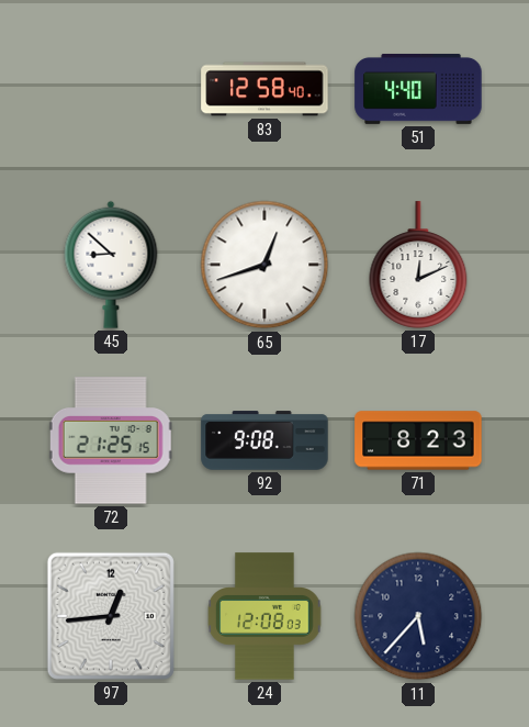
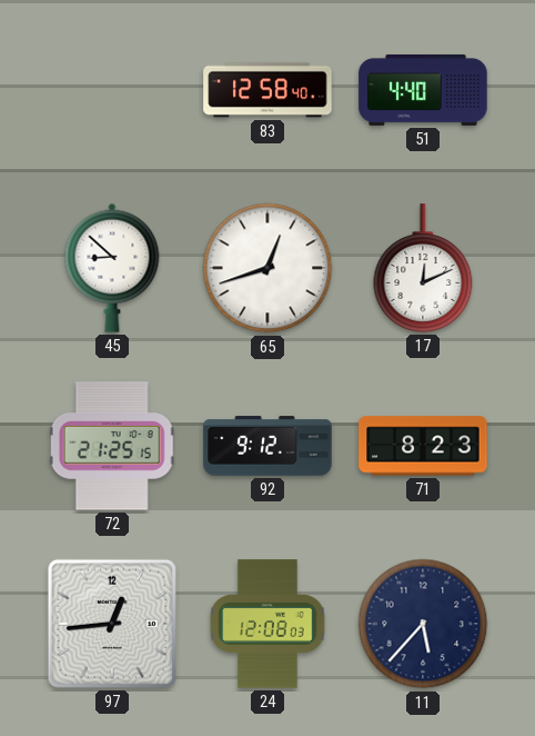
92: 9:08 -> 9:12 (267, 446)
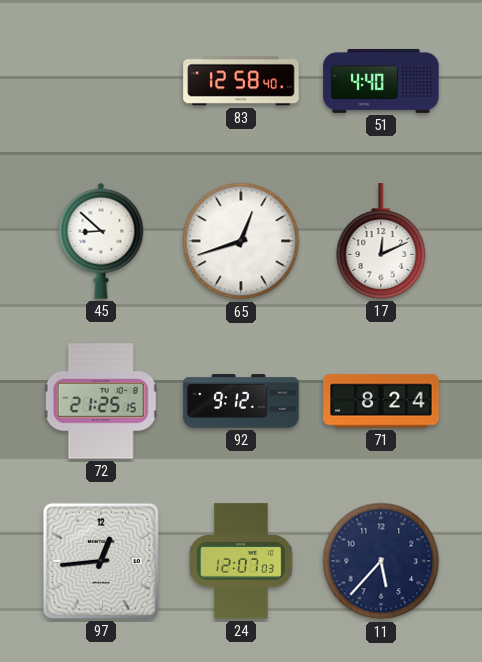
71: 8:23 -> 8:24 (381, 401)
24: 12:08 -> 12:07 (241, 561)
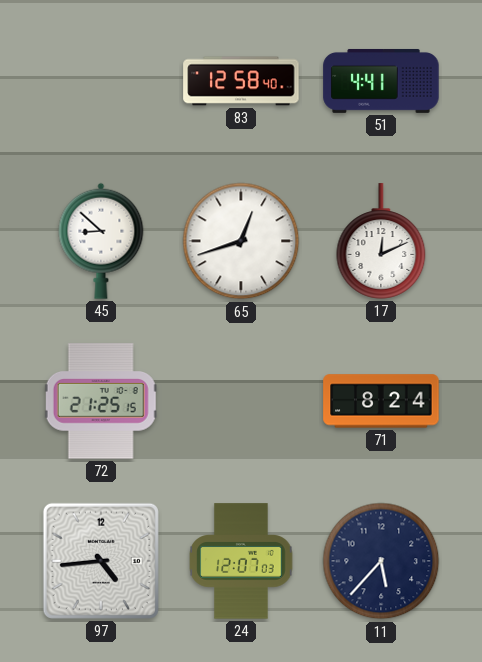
51: 4:40 -> 4:41 (381, 81)
92: 9:12 -> none (241, 401)
97: 12:44 -> 4:44 (101, 561)
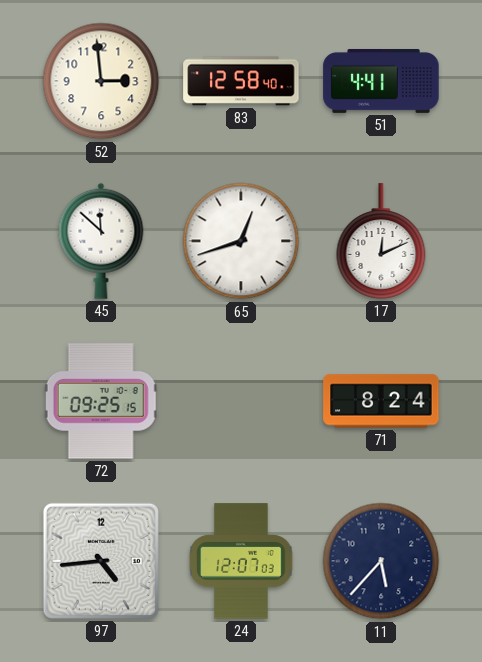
52: none -> 2:59 (101, 81)
45: 8:52 -> 11:52 (101, 241)
72: 21:25 -> 09:25 (101, 401)
